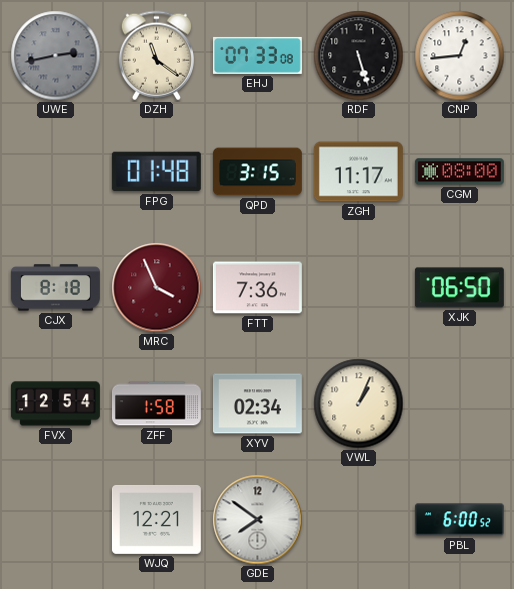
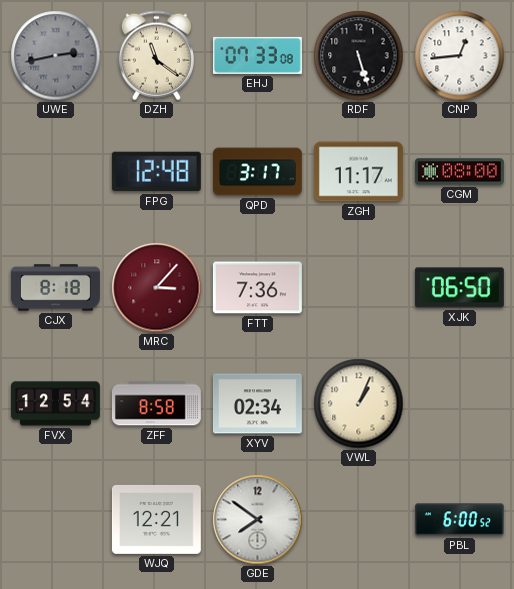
FPG: 01:48 -> 12:48 (156, 172)
QPD: 3:15 -> 3:17 (257, 172)
MRC: 3:56 -> 3:07 (157, 288)
ZFF: 1:58 -> 8:58 (156, 404)
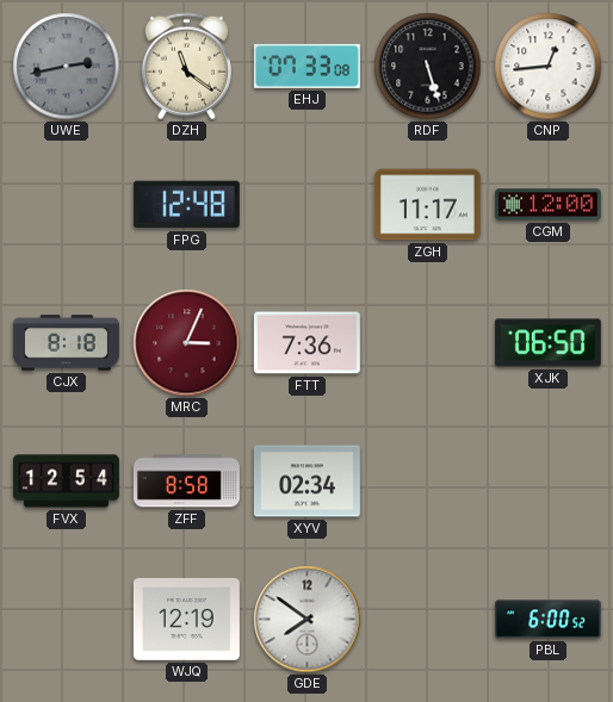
QPD: 3:17 -> none (257, 172)
CGM: 08:00 -> 12:00 (547, 205)
MRC: 3:07 -> 3:04 (187, 343)
VWL: 1:04 -> none (359, 404)
WJQ: 12:21 -> 12:19 (186, 619)
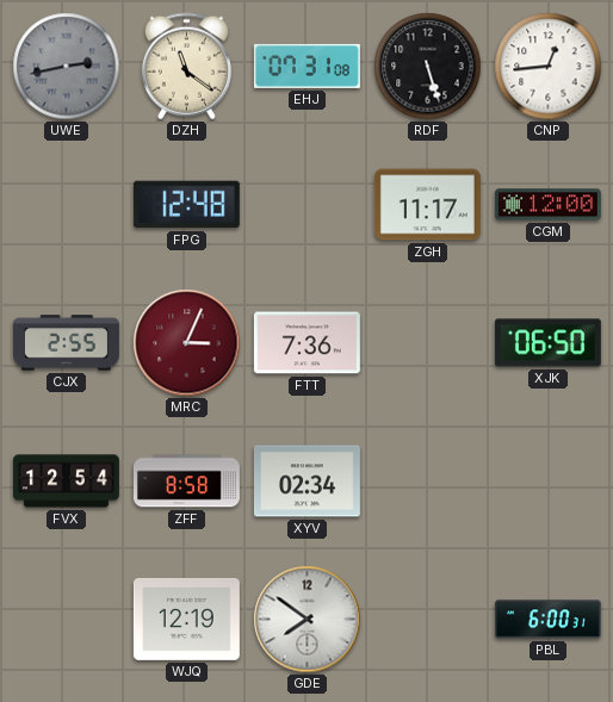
EHJ: 07:33 -> 07:31 (306, 66)
CJX: 8:18 -> 2:55 (66, 343)
PBL: 6:00:52 -> 6:00:31 (547, 620)
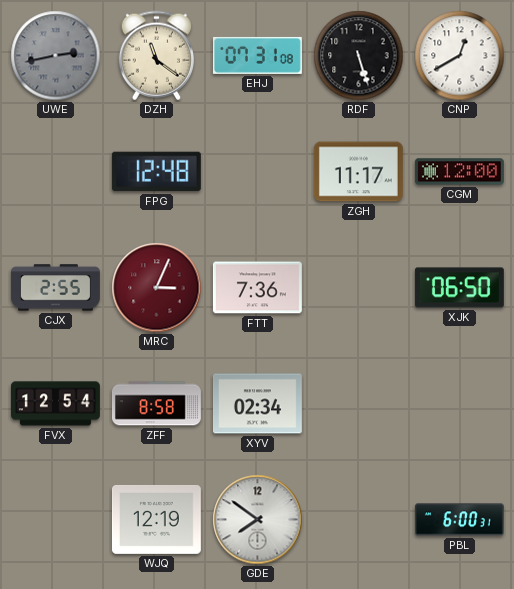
CNP: 12:44 -> 12:40 (460, 56)
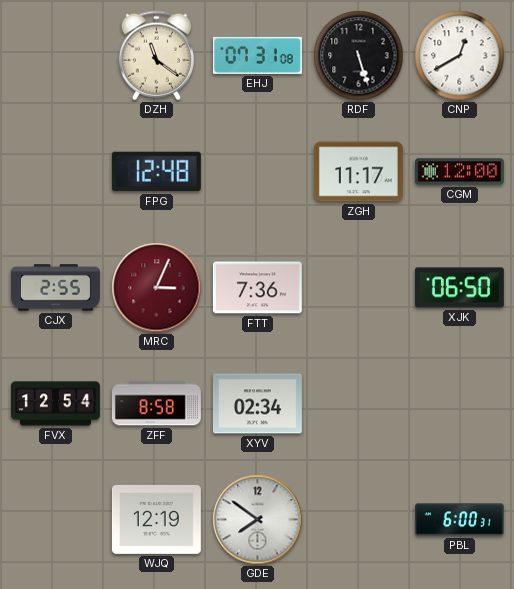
UWE: 2:43 -> none (56, 56)
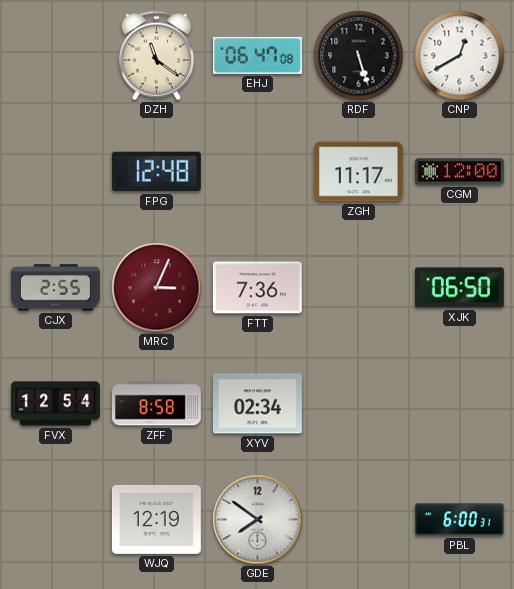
EHJ: 07:31 -> 06:47 (257, 55)
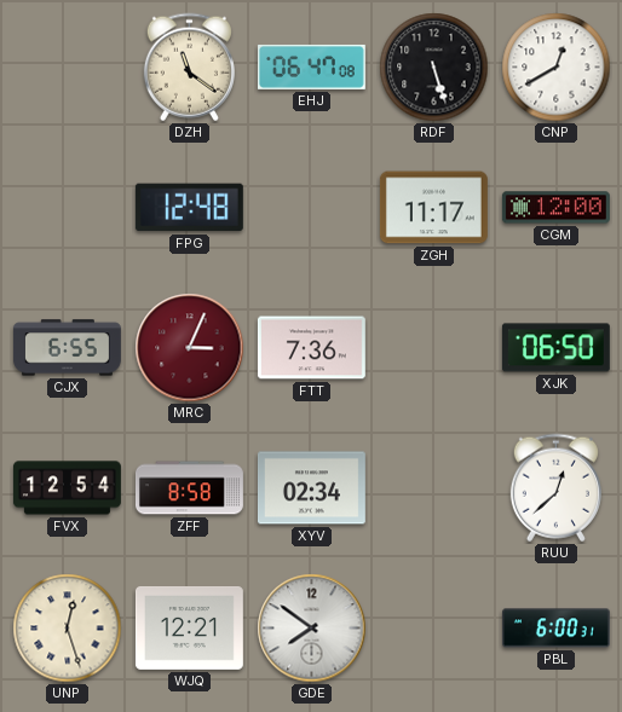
CJX: 2:55 -> 6:55 (67, 348)
RUU: none -> 12:38 (555, 488)
UNP: none -> 12:27 (68, 629)
WJQ: 12:19 -> 12:21 (189, 627)
